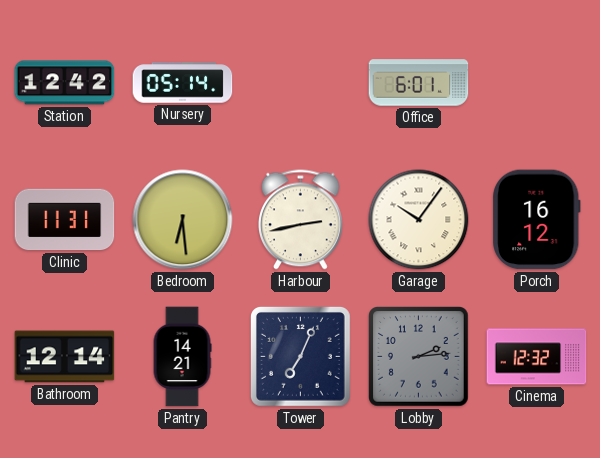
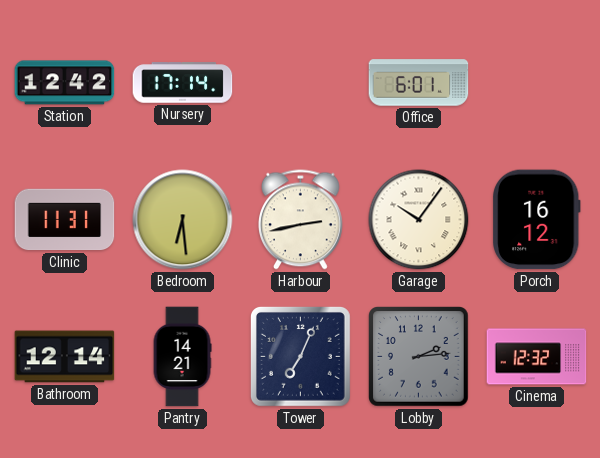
Nursery: 05:14 -> 17:14 (183, 83)
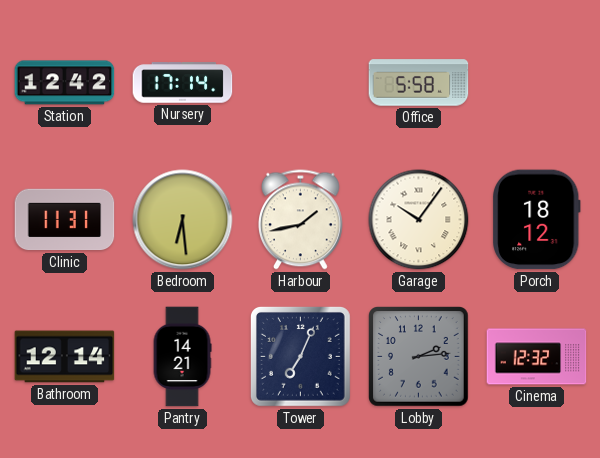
Office: 6:01 -> 5:58 (419, 83)
Harbour: 2:43 -> 1:43 (301, 220)
Porch: 16:12 -> 18:12 (537, 220)
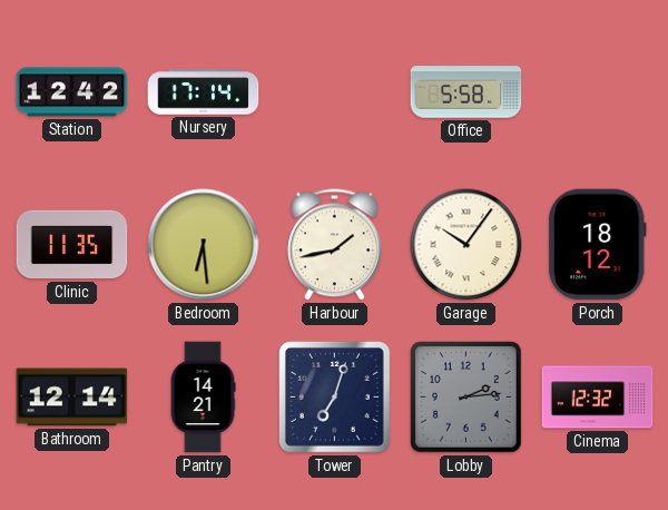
Clinic: 11:31 -> 11:35 (72, 245)
Tower: 7:04 -> 7:03 (334, 396)
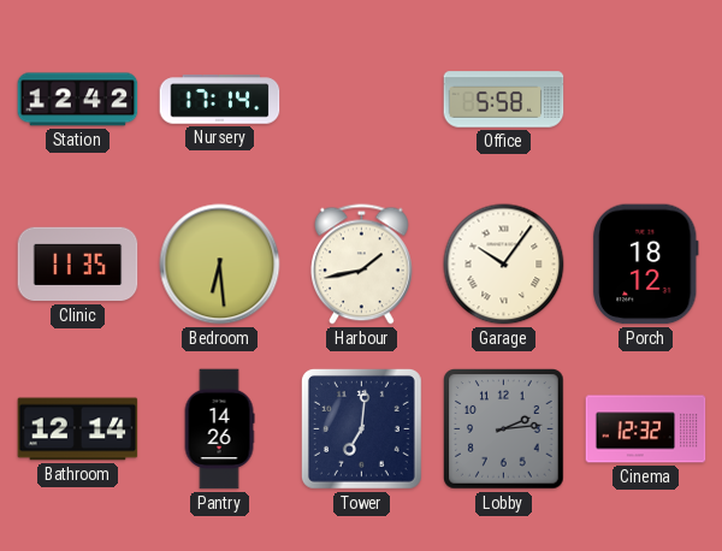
Pantry: 14:21 -> 14:26 (219, 429)
Tower: 7:03 -> 7:01 (361, 428)
